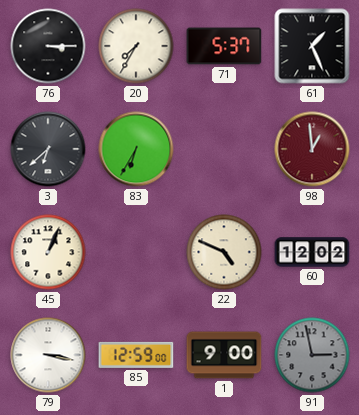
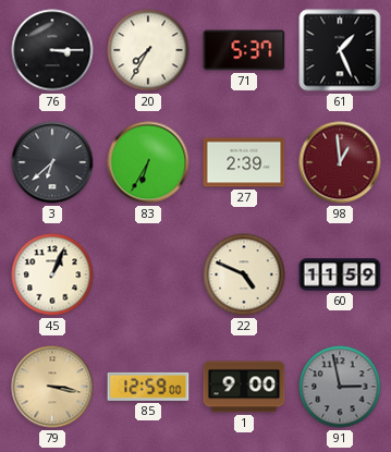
27: none -> 2:39 (244, 162)
60: 12:02 -> 11:59 (340, 274)
79 dial: white -> champagne (52, 387)
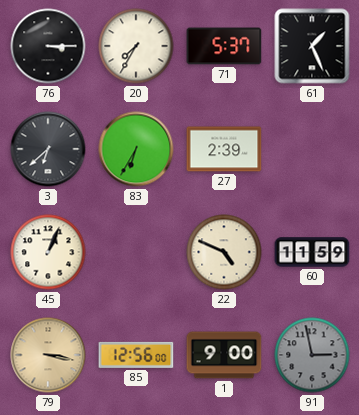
98: 12:59 -> none (340, 162)
85: 12:59 -> 12:56 (136, 355)
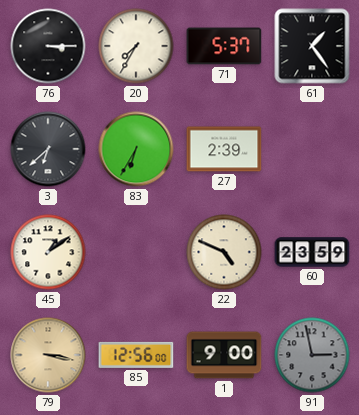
61: 1:26 -> 1:24 (312, 46)
45: 1:04 -> 1:09 (48, 252)
60: 11:59 -> 23:59 (312, 252)
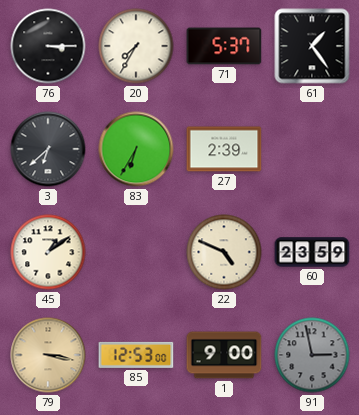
85: 12:56 -> 12:53 (136, 355)
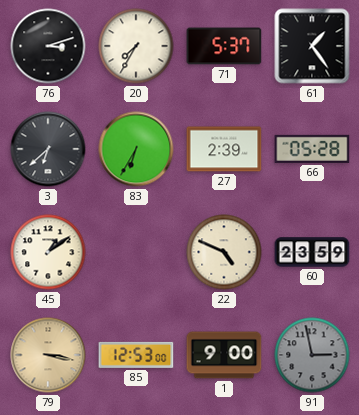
76: 3:15 -> 3:12 (48, 46)
66: none -> 05:28 (312, 149)
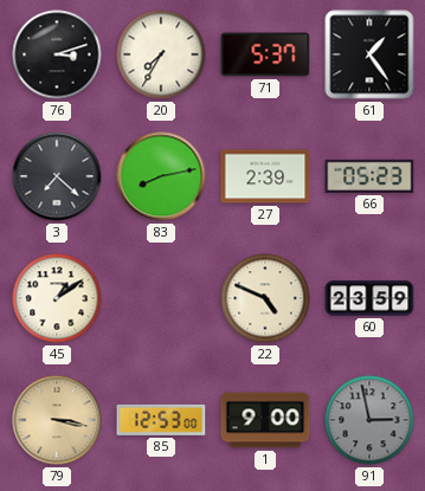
3: 6:38 -> 7:22 (57, 176)
83: 6:35 -> 8:13 (161, 176)
66: 05:28 -> 05:23 (369, 176)
